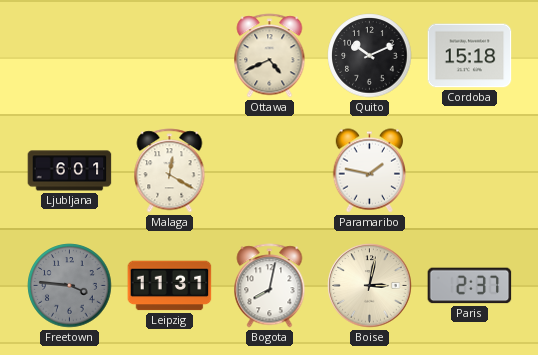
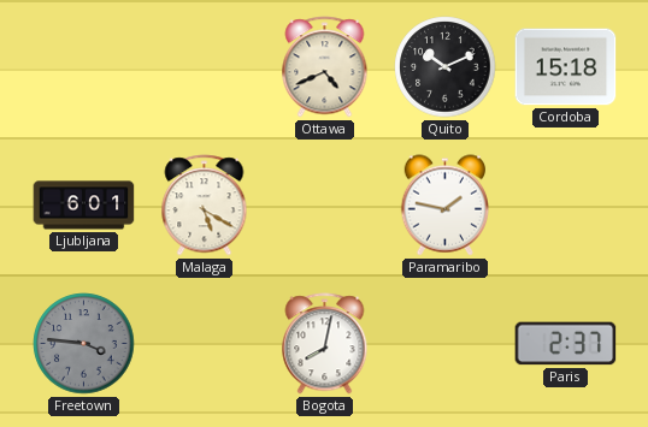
Malaga: 12:20 -> 5:20 (205, 206)
Leipzig: 11:31 -> none (170, 286)
Boise: 3:02 -> none (370, 286)
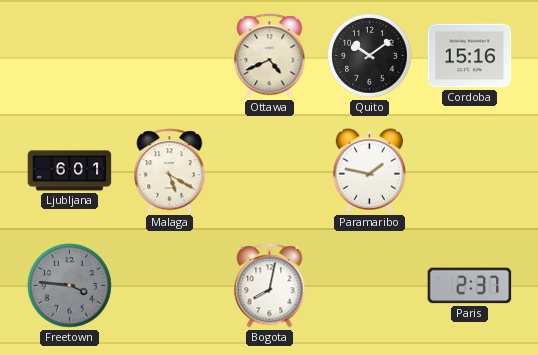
Quito: 10:11 -> 10:09 (370, 56)
Cordoba: 15:18 -> 15:16 (470, 56)
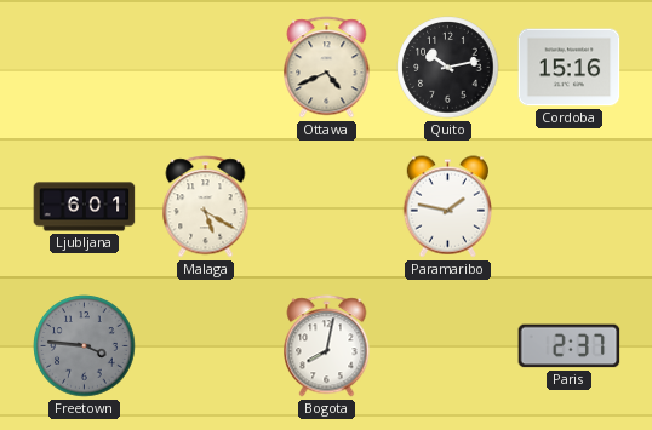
Quito: 10:09 -> 10:13 (448, 68)
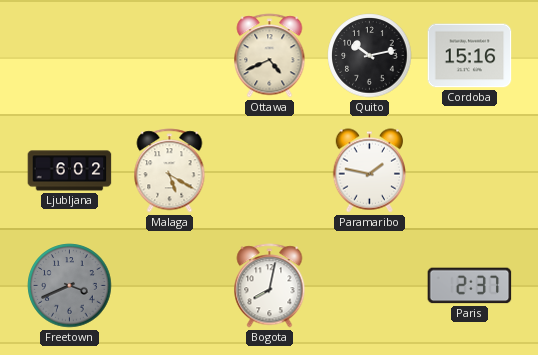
Ljubljana: 6:01 -> 6:02 (70, 171)
Freetown: 3:46 -> 3:41 (70, 286)
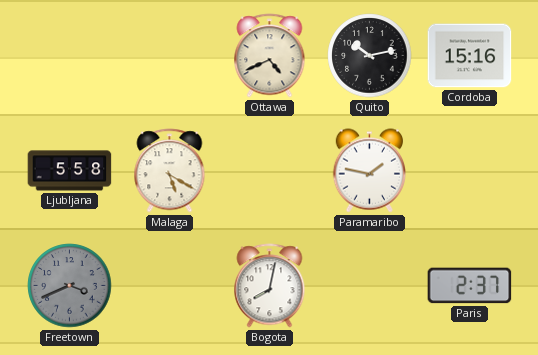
Ljubljana: 6:02 -> 5:58 (70, 171)
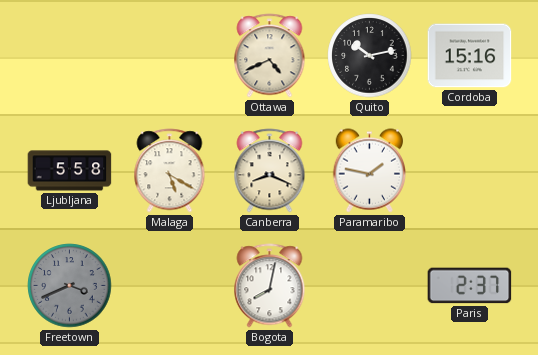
Canberra: none -> 8:19 (270, 171)
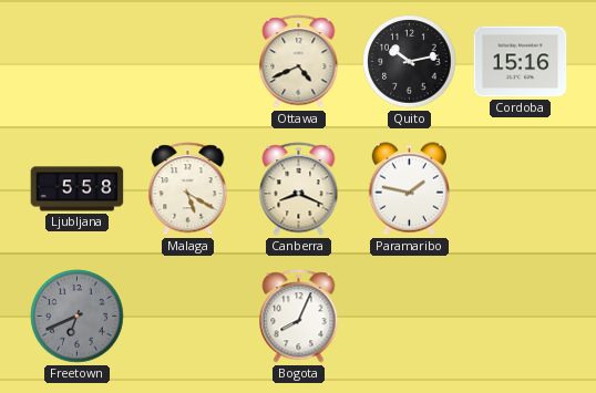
Freetown: 3:41 -> 6:41 (78, 317)
Bogota: 8:02 -> 8:04 (299, 317)
Paris: 2:37 -> none (470, 286)
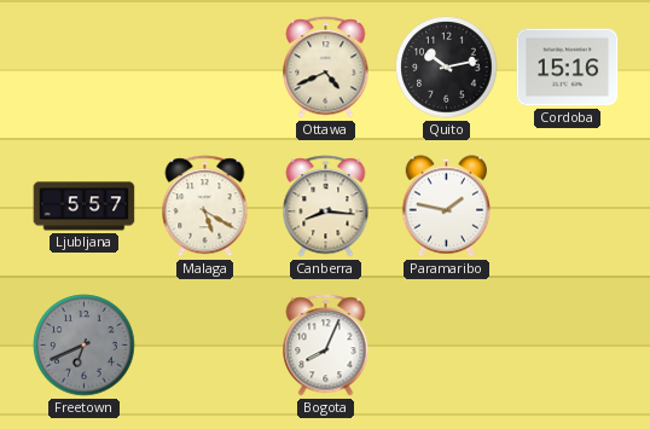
Ljubljana: 5:58 -> 5:57 (85, 207)
Canberra: 8:19 -> 8:16 (326, 207)
